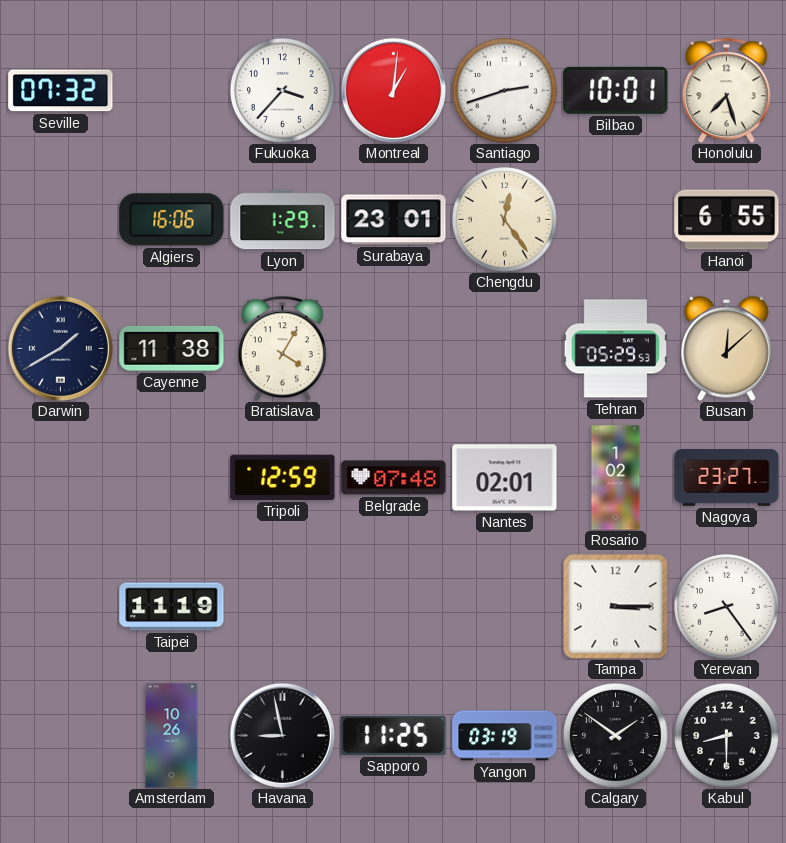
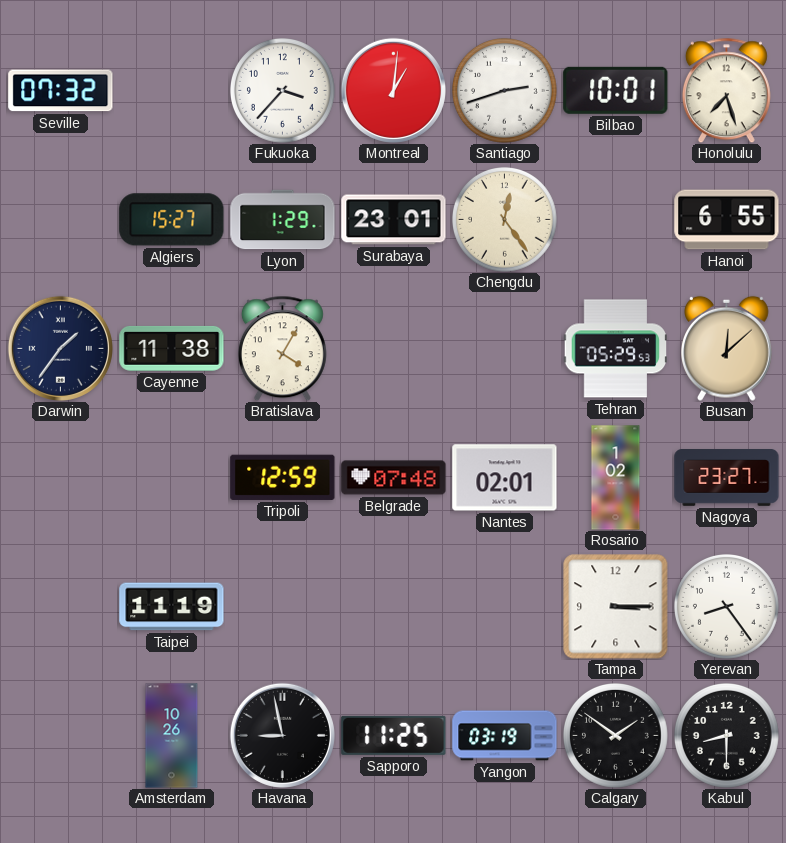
Algiers: 16:06 -> 15:27 (172, 220)
Darwin: 1:40 -> 1:36 (60, 348)
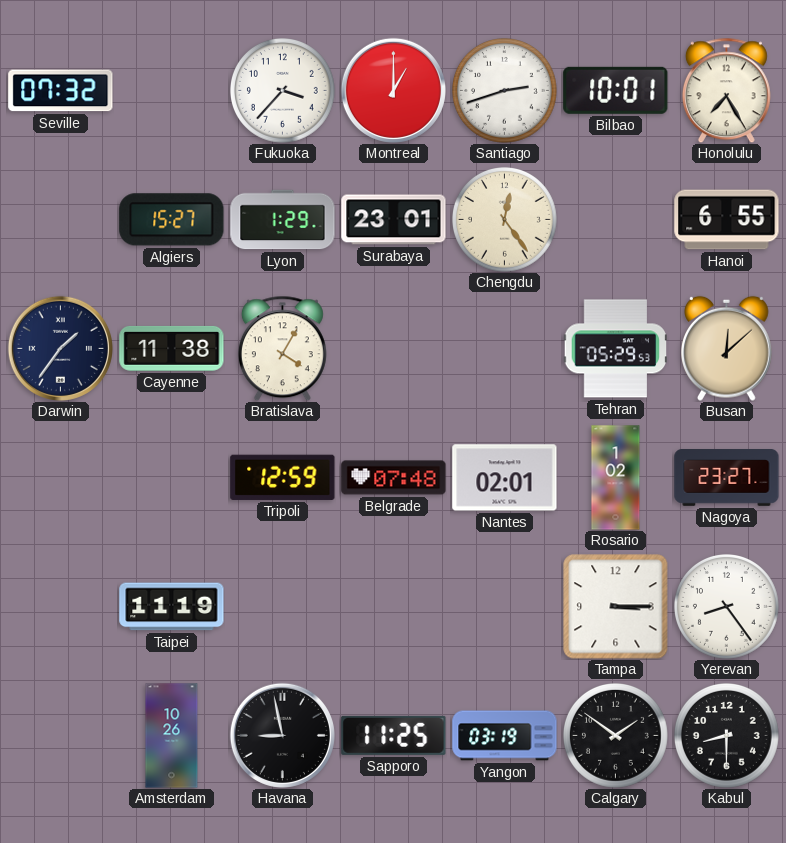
Montreal: 1:01 -> 1:00 (393, 90)
Honolulu: 7:27 -> 7:25 (726, 90)
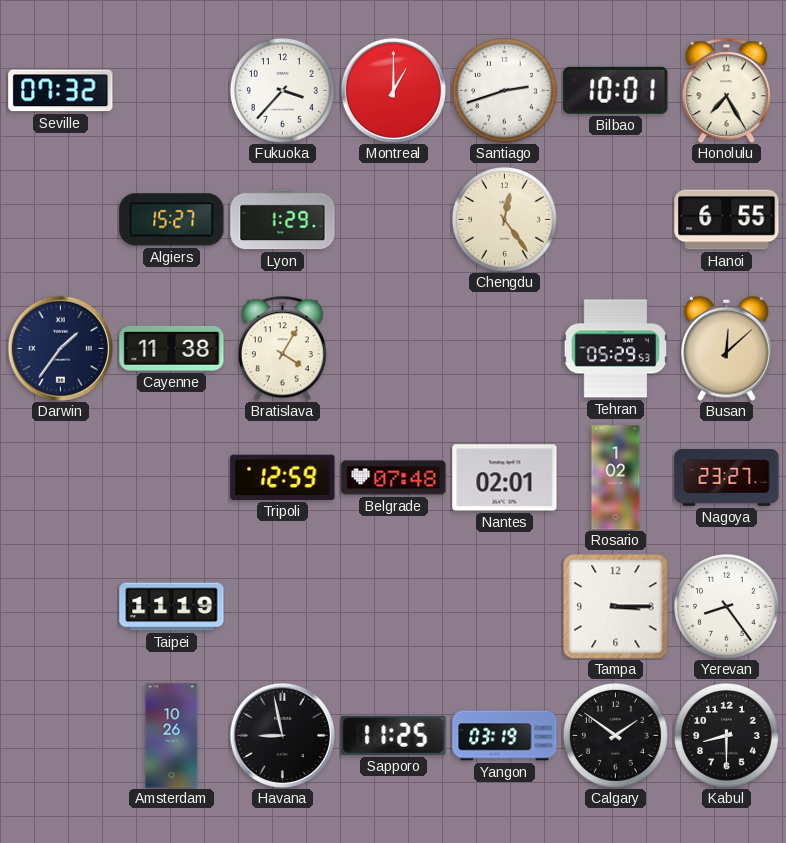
Surabaya: 23:01 -> none (394, 220)
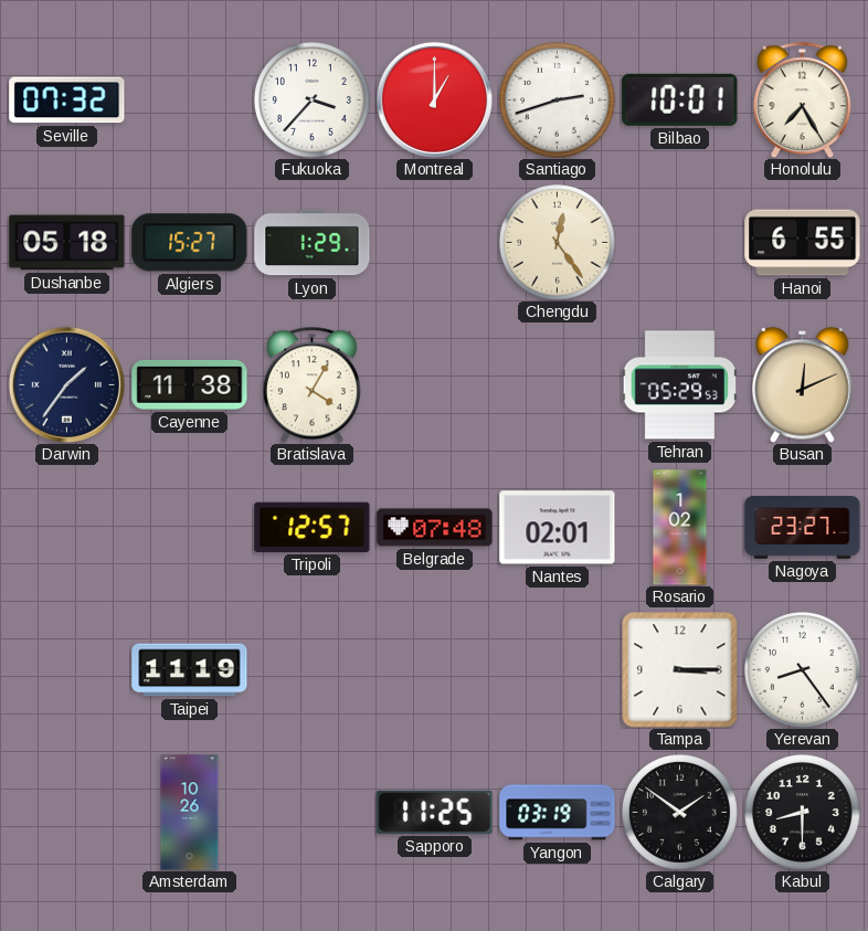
Dushanbe: none -> 05:18 (67, 243)
Busan: 12:08 -> 12:11 (803, 384)
Tripoli: 12:59 -> 12:57 (313, 527)
Havana: 8:58 -> none (282, 735)
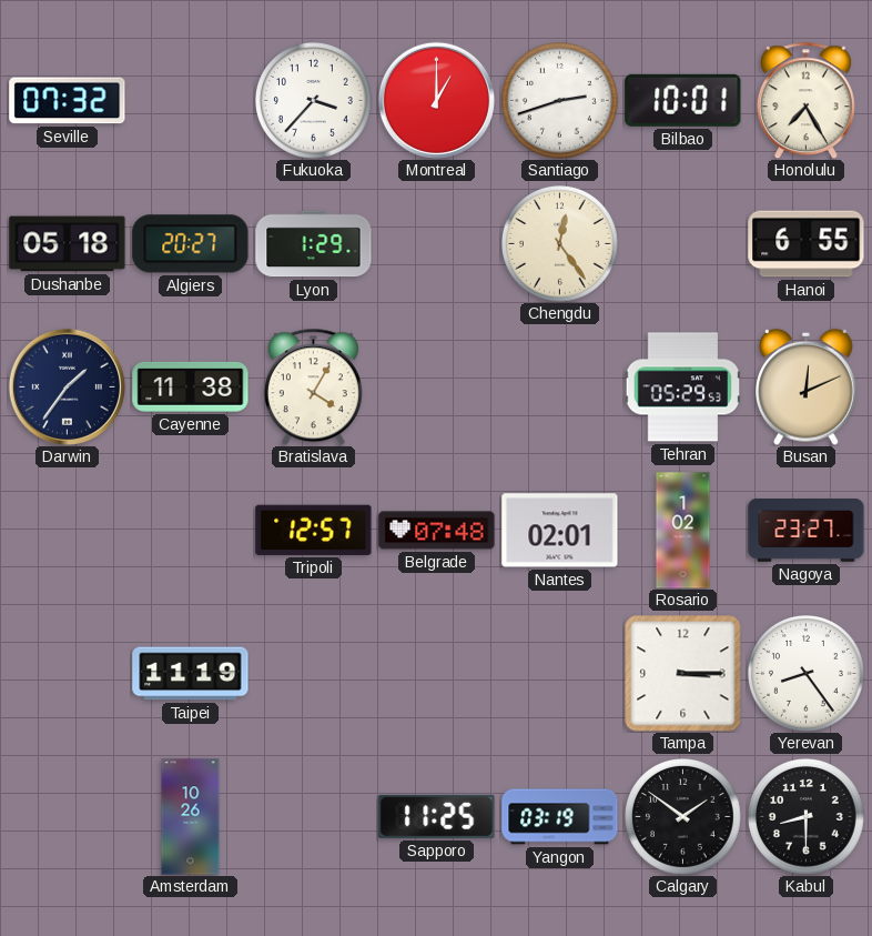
Algiers: 15:27 -> 20:27 (191, 244)
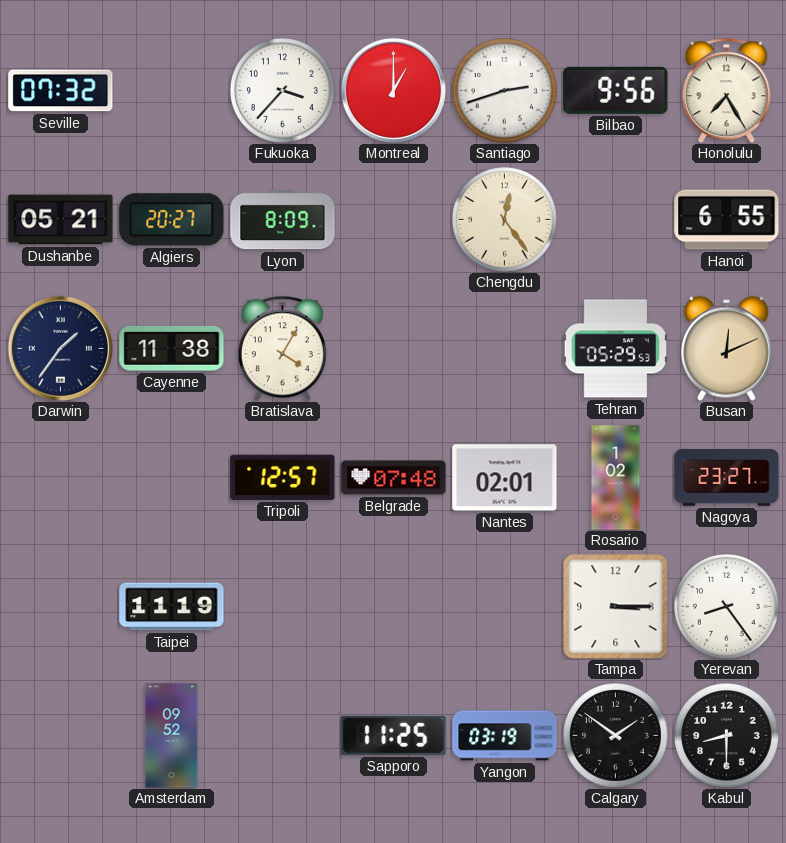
Bilbao: 10:01 -> 9:56 (616, 90)
Dushanbe: 05:18 -> 05:21 (61, 220)
Lyon: 1:29 -> 8:09 (283, 220)
Amsterdam: 10:26 -> 09:52 (172, 736)
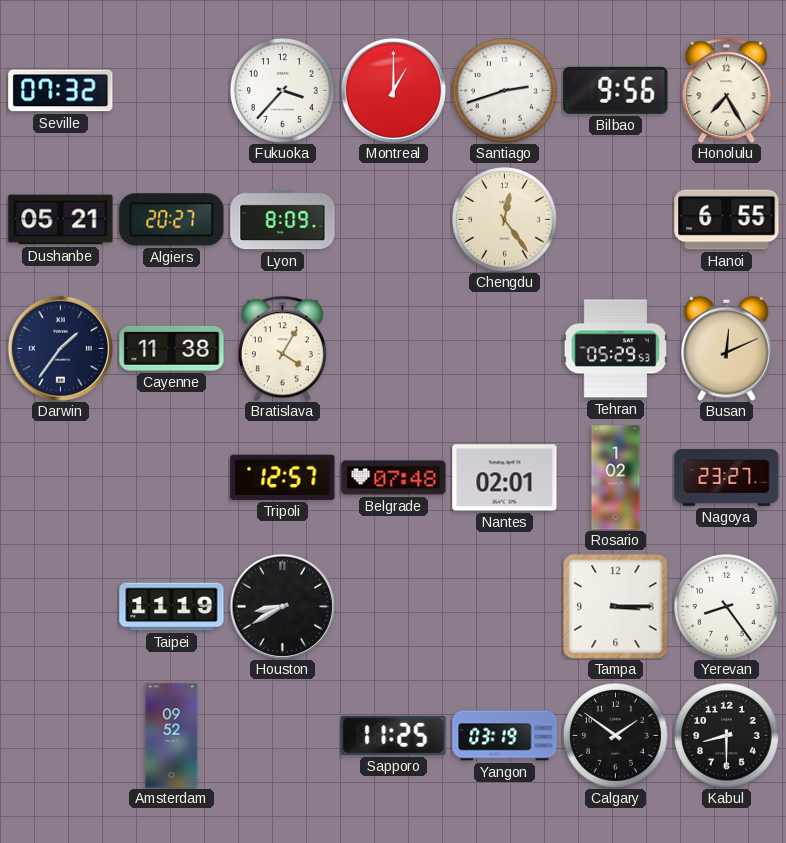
Houston: none -> 8:40 (282, 606)
